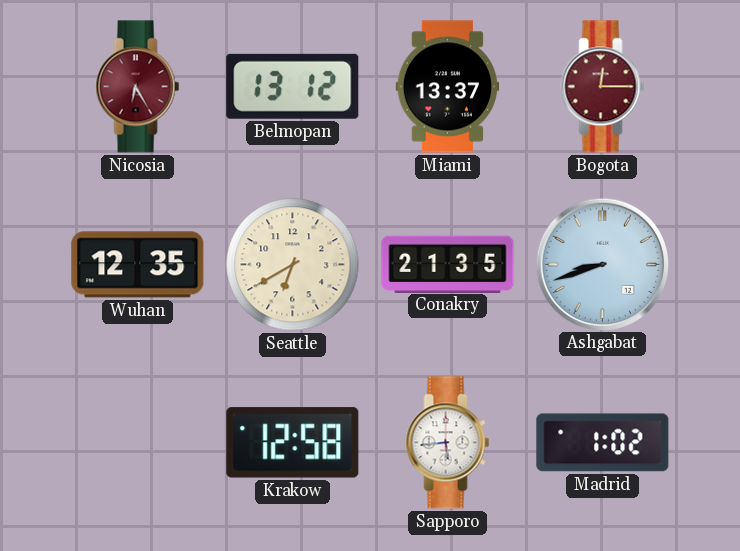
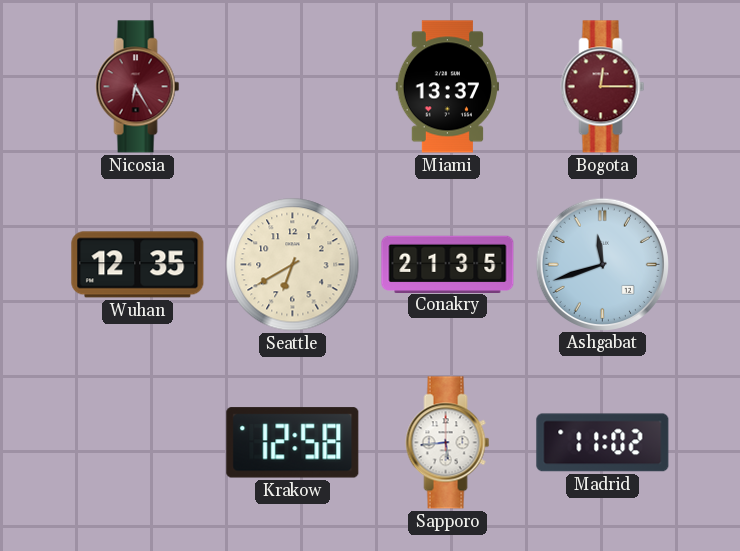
Belmopan: 13:12 -> none (293, 86)
Ashgabat: 8:42 -> 11:42 (602, 264)
Madrid: 1:02 -> 11:02 (603, 443)
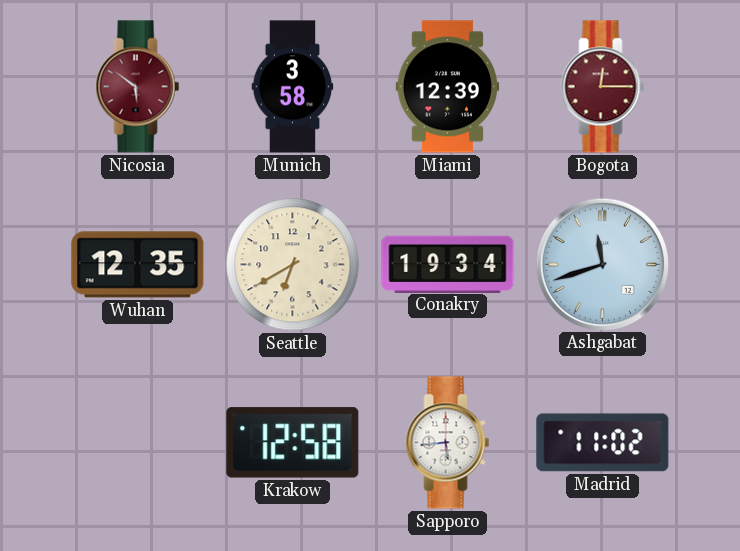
Nicosia: 6:25 -> 5:51 (138, 87)
Munich: none -> 3:58 (293, 87)
Miami: 13:37 -> 12:39 (447, 87)
Conakry: 21:35 -> 19:34 (448, 264)
